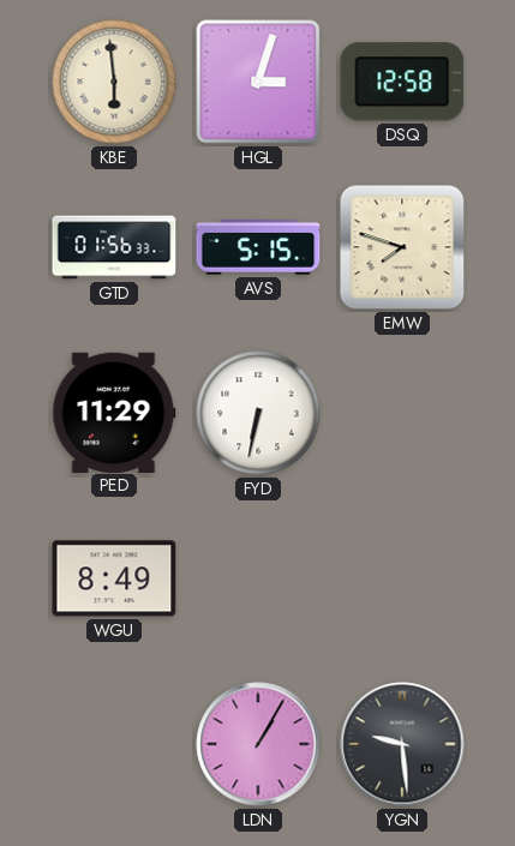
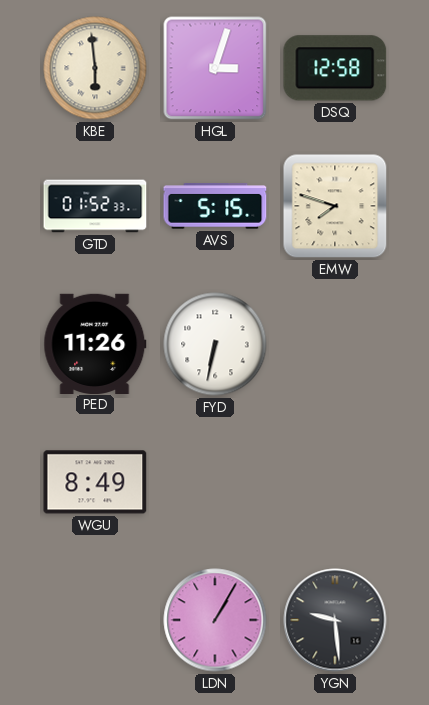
GTD: 01:56 -> 01:52 (95, 206)
PED: 11:29 -> 11:26 (95, 343)
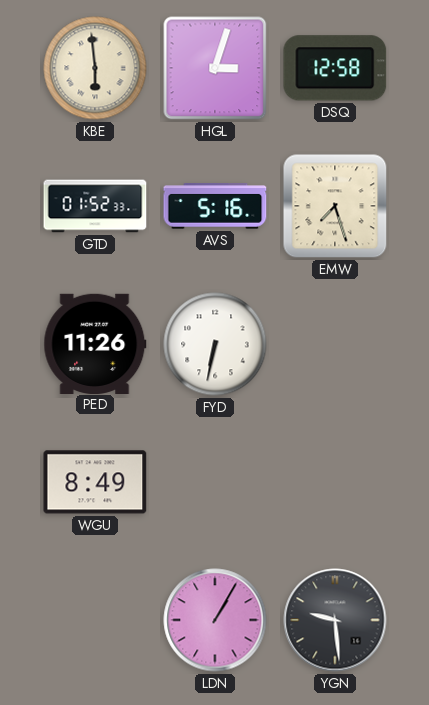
AVS: 5:15 -> 5:16 (215, 206)
EMW: 7:48 -> 7:27 (335, 206)
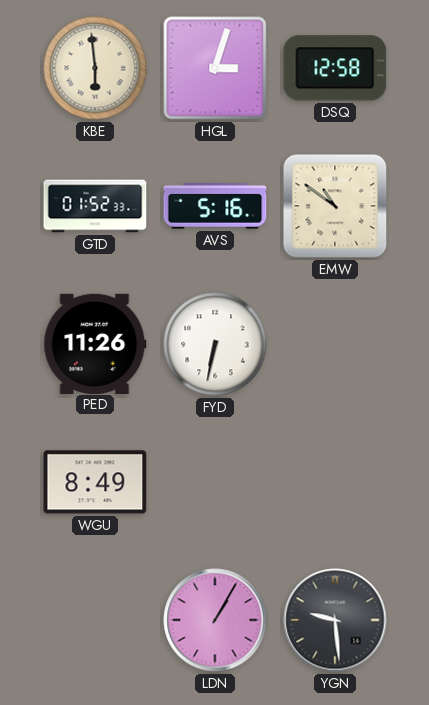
EMW: 7:27 -> 10:51 (335, 206)
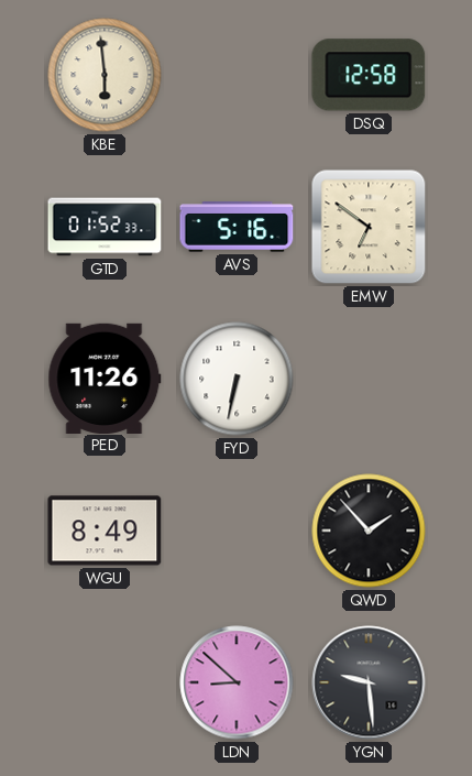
HGL: 3:03 -> none (215, 68)
EMW: 10:51 -> 6:51 (369, 227)
QWD: none -> 1:53 (369, 531)
LDN: 1:05 -> 8:52 (237, 682)
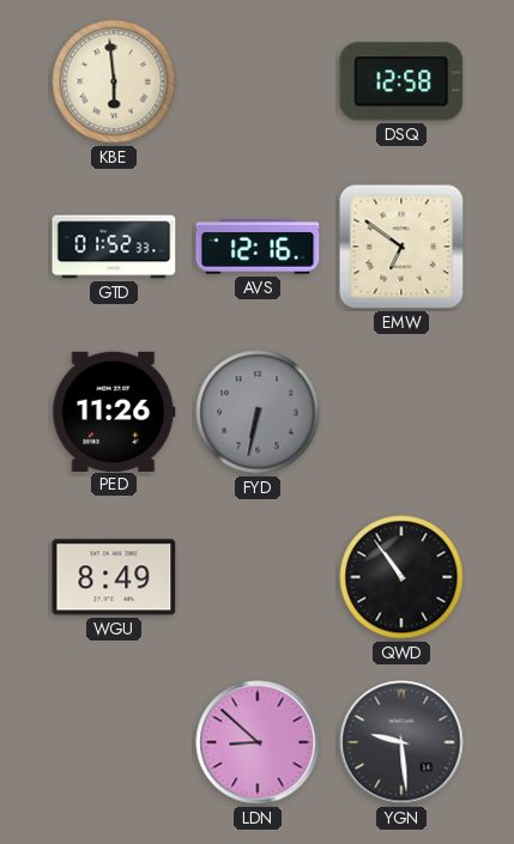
AVS: 5:16 -> 12:16 (258, 247)
FYD dial: white -> grey (258, 412)
QWD: 1:53 -> 10:54 (401, 577)
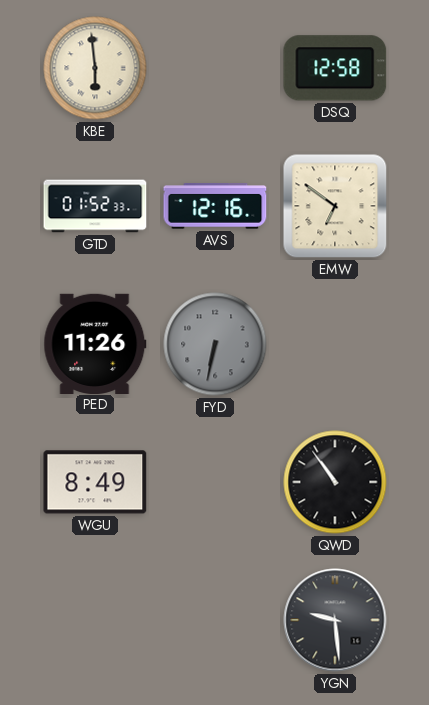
LDN: 8:52 -> none (258, 742)
